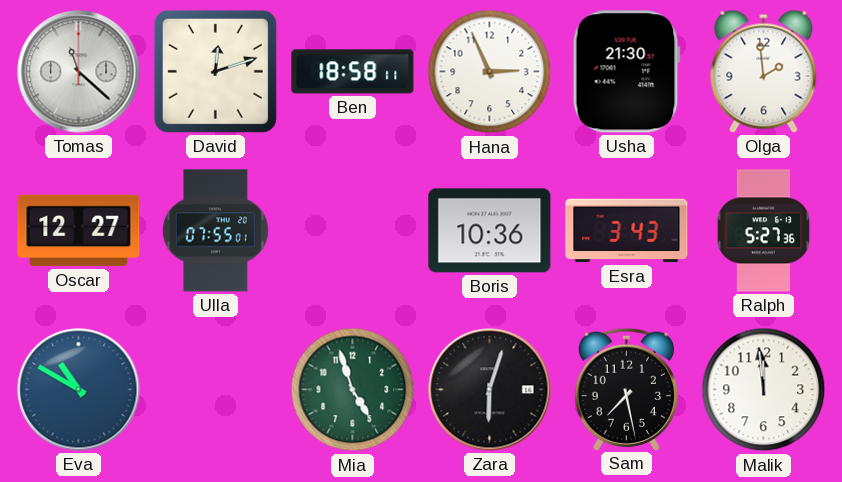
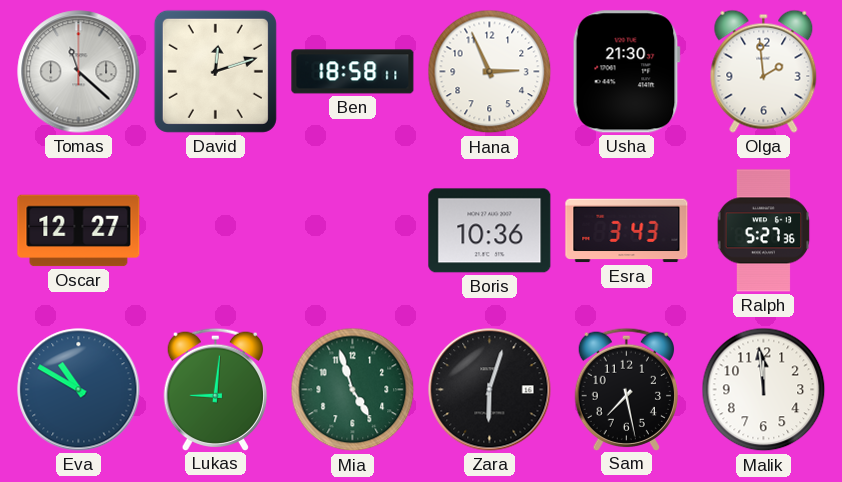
Ulla: 07:55 -> none (215, 231)
Lukas: none -> 9:01 (215, 389)
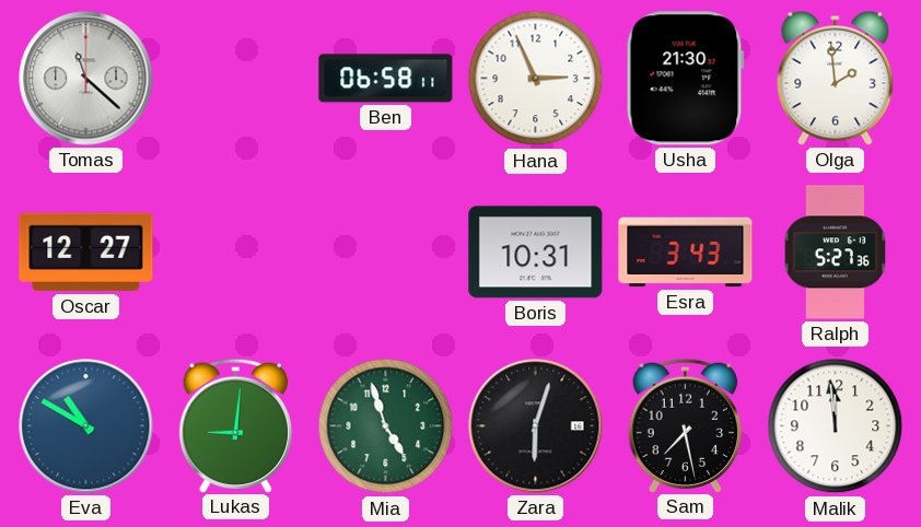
David: 12:12 -> none (215, 71)
Ben: 18:58 -> 06:58 (386, 79)
Boris: 10:36 -> 10:31 (536, 253)
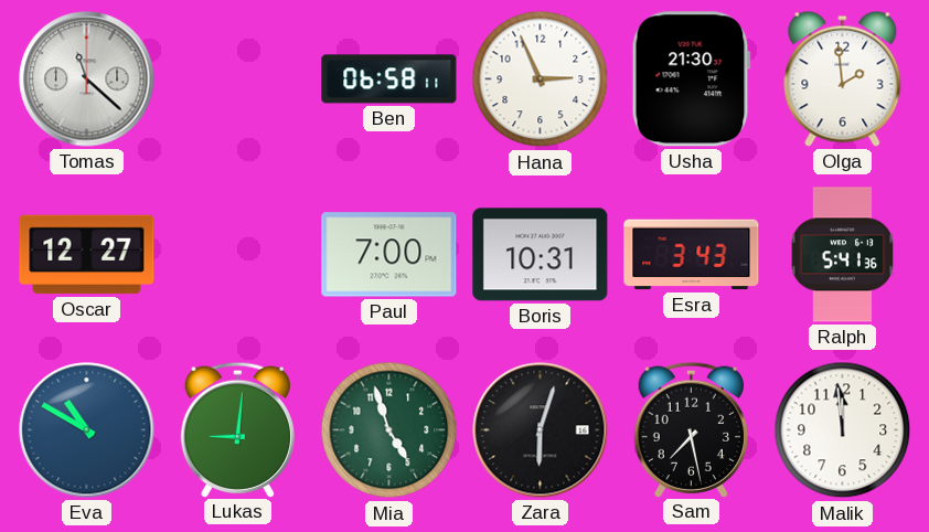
Paul: none -> 7:00 (389, 255)
Ralph: 5:27 -> 5:41 (843, 255)
